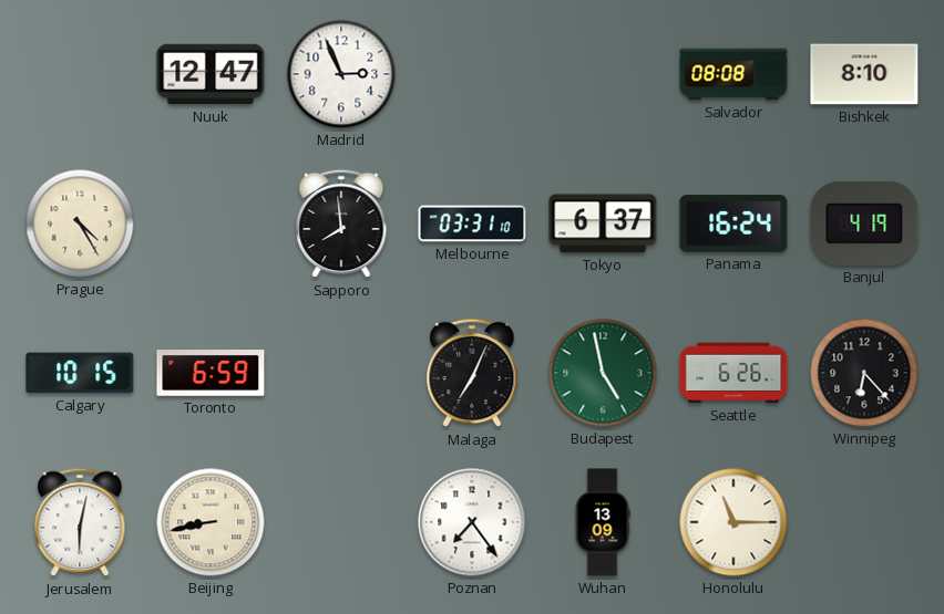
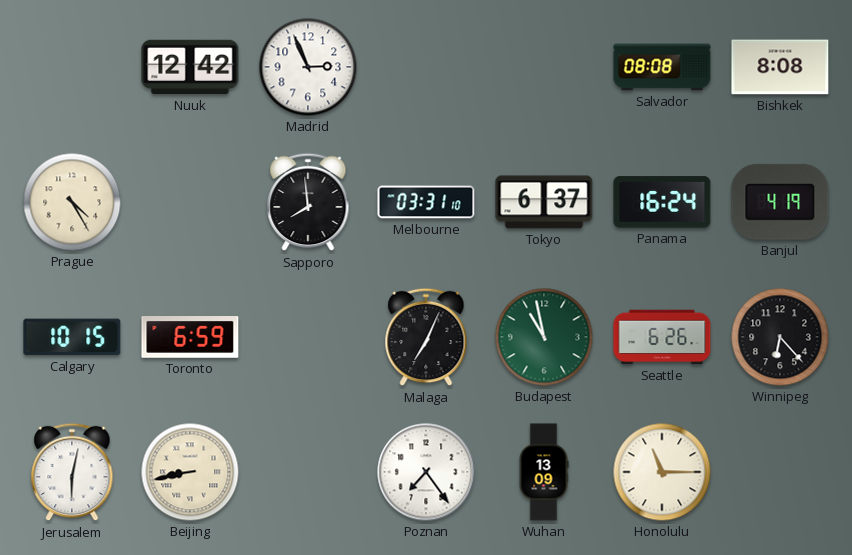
Nuuk: 12:47 -> 12:42 (190, 67)
Bishkek: 8:10 -> 8:08 (780, 67)
Budapest: 4:58 -> 10:58 (544, 337)
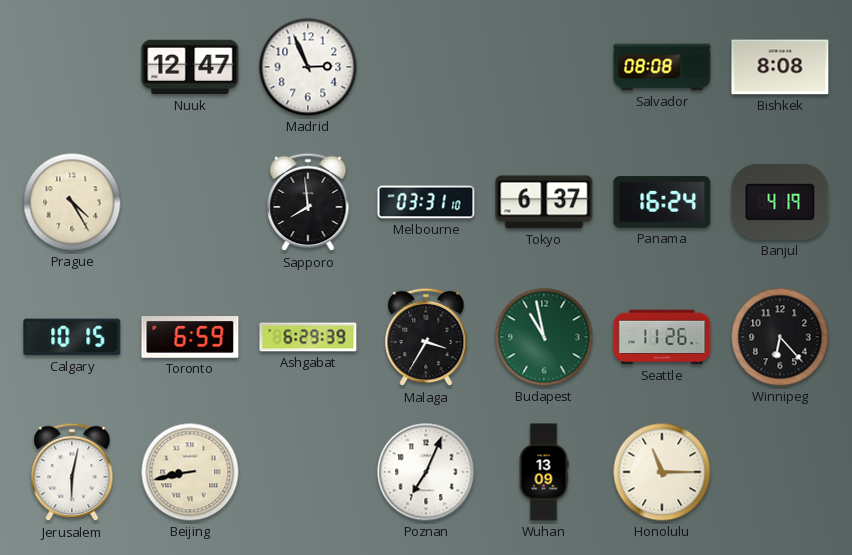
Nuuk: 12:42 -> 12:47 (190, 67)
Ashgabat: none -> 6:29 (308, 337)
Malaga: 7:04 -> 3:35 (426, 337)
Seattle: 6:26 -> 11:26 (662, 337)
Poznan: 7:24 -> 7:04 (426, 472)
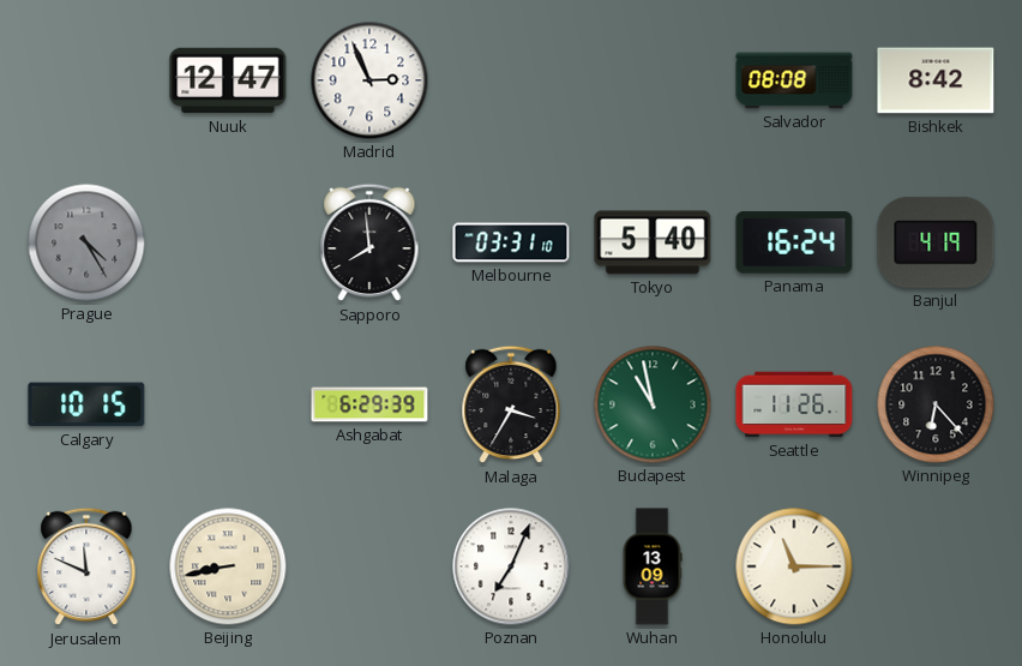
Bishkek: 8:08 -> 8:42 (936, 80)
Prague dial: cream -> grey (86, 242)
Tokyo: 6:37 -> 5:40 (653, 242)
Toronto: 6:59 -> none (190, 338)
Jerusalem: 6:02 -> 11:49 (86, 566)
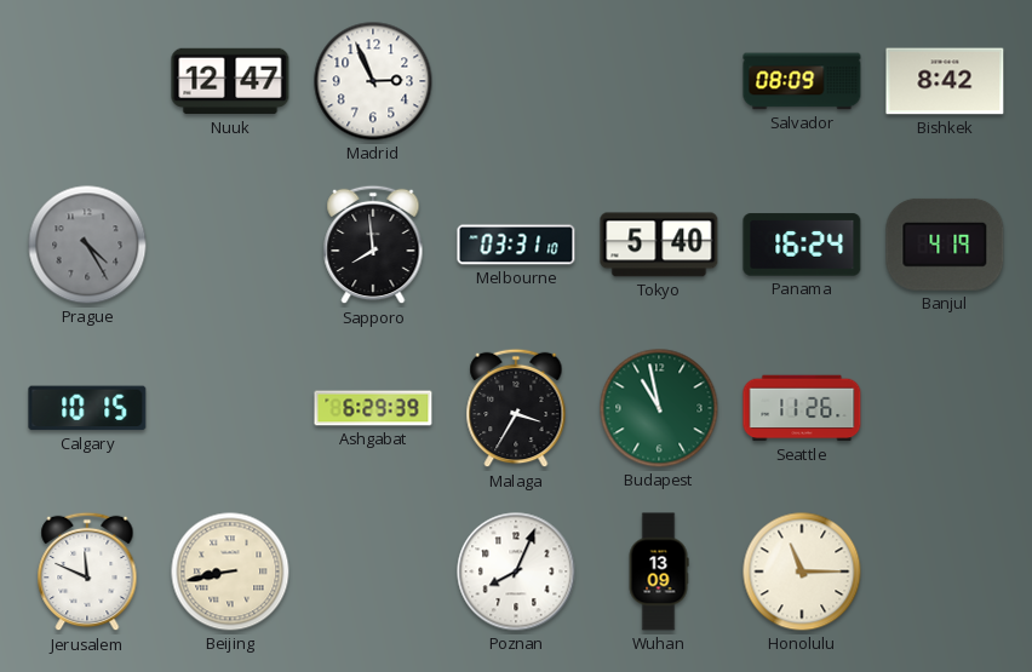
Salvador: 08:08 -> 08:09 (802, 81)
Winnipeg: 6:23 -> none (936, 404)
Poznan: 7:04 -> 8:04 (516, 572)
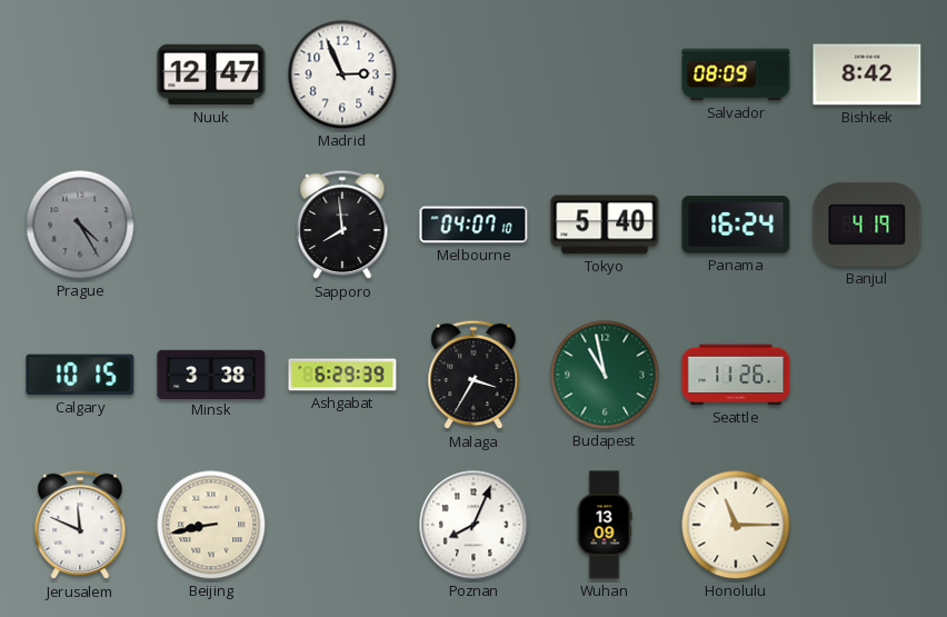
Melbourne: 03:31 -> 04:07 (474, 225)
Minsk: none -> 3:38 (211, 374)
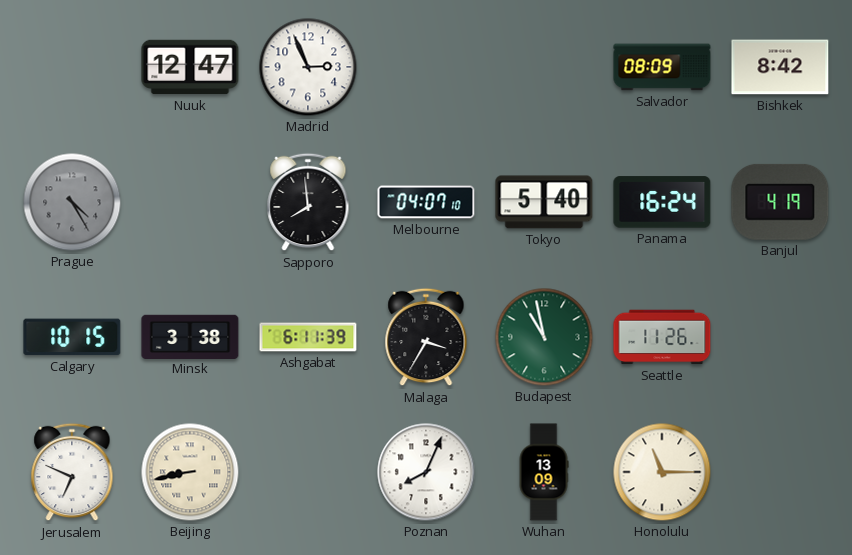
Ashgabat: 6:29 -> 6:11 (308, 337)
Jerusalem: 11:49 -> 6:49 (72, 472)
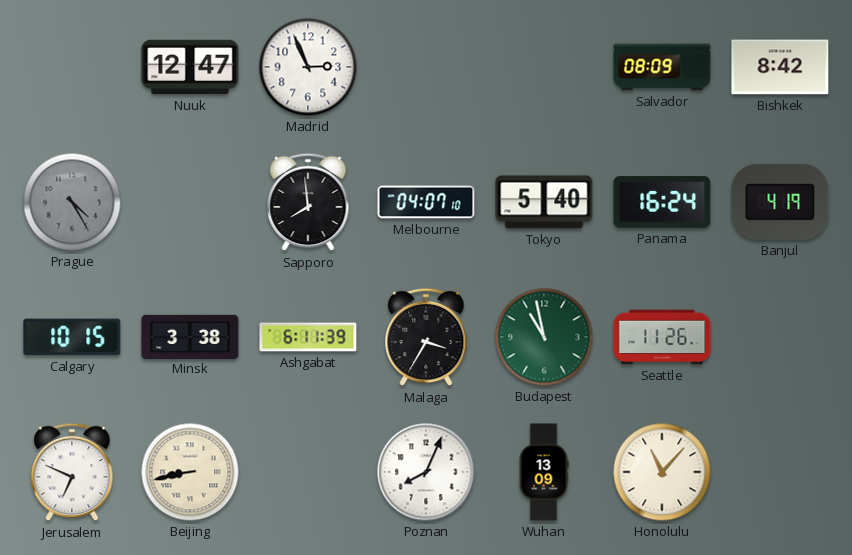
Honolulu: 11:15 -> 11:07 (662, 472)
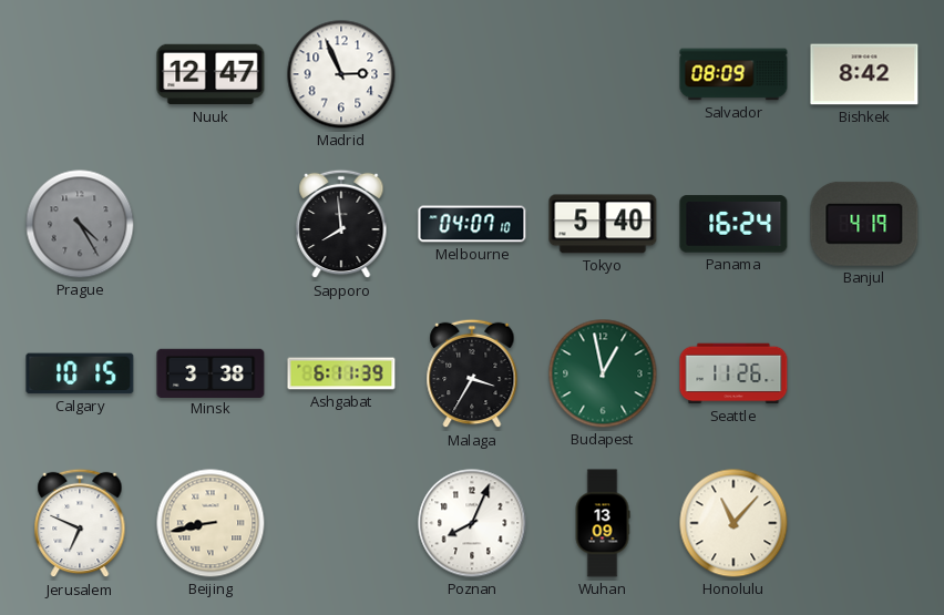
Budapest: 10:58 -> 12:58 (603, 373)
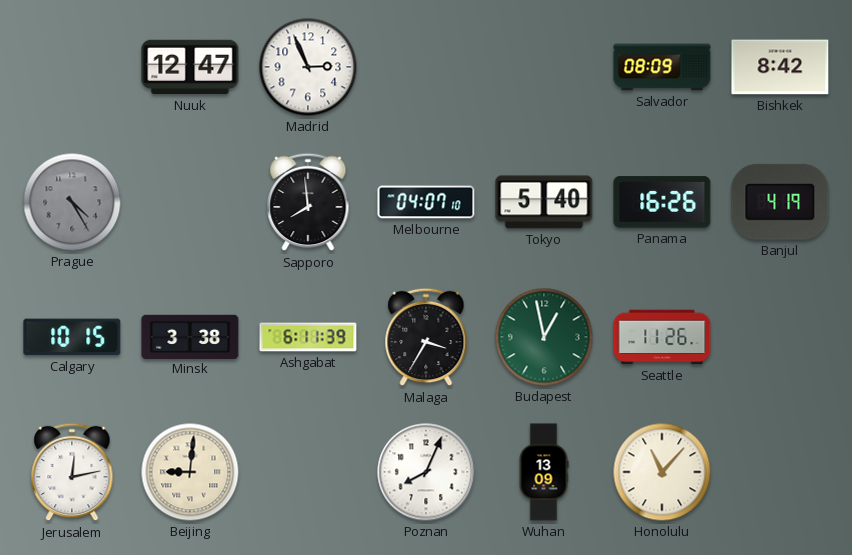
Panama: 16:24 -> 16:26 (662, 202)
Jerusalem: 6:49 -> 12:13 (72, 472)
Beijing: 8:43 -> 9:01 (190, 472)
